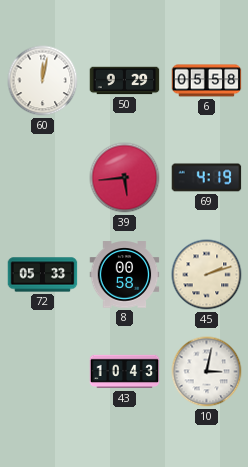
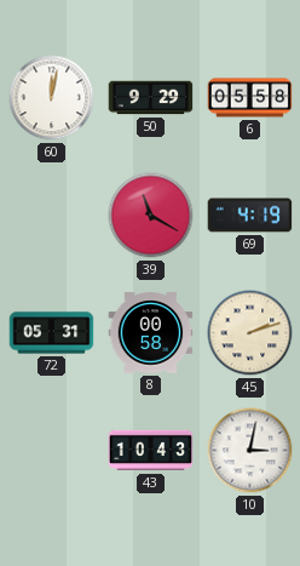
39: 5:44 -> 11:20 (151, 216)
72: 05:33 -> 05:31 (52, 333)
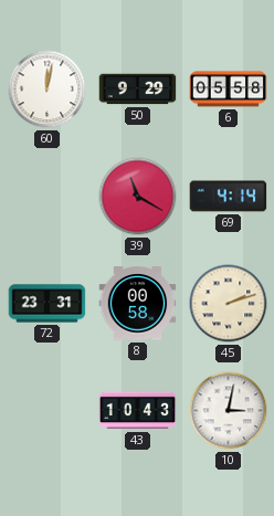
69: 4:19 -> 4:14 (229, 197)
72: 05:31 -> 23:31 (48, 304)
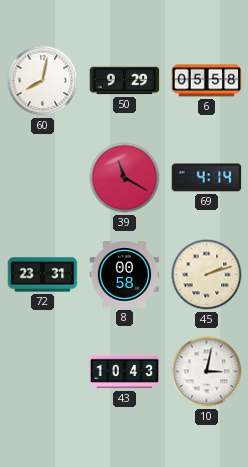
60: 12:02 -> 8:02 (43, 81)
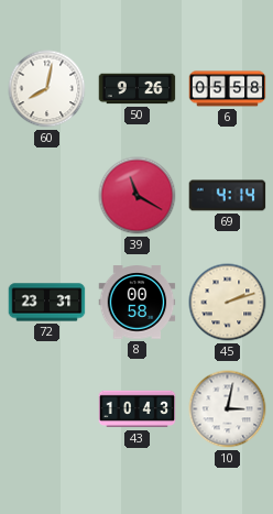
50: 9:29 -> 9:26 (138, 89)
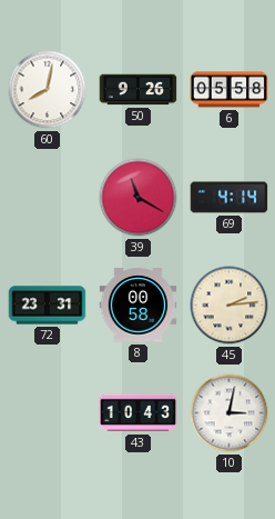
45: 2:12 -> 2:14 (230, 306)
